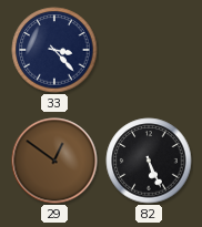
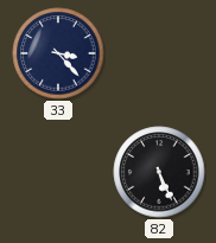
29: 12:51 -> none (54, 161)
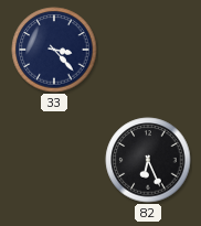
82: 5:26 -> 6:26 (148, 160)
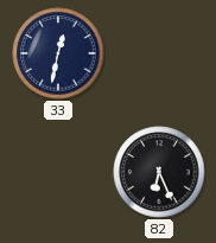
33: 3:23 -> 12:32 (58, 53)
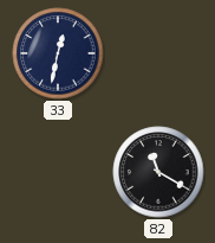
82: 6:26 -> 11:20 (158, 172)
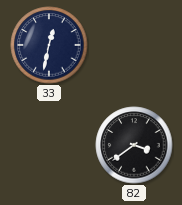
82: 11:20 -> 3:39 (134, 145)
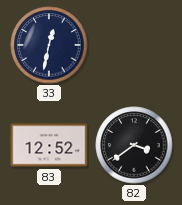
83: none -> 12:52 (49, 145)
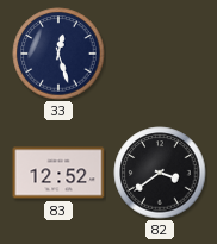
33: 12:32 -> 12:27 (58, 54)
